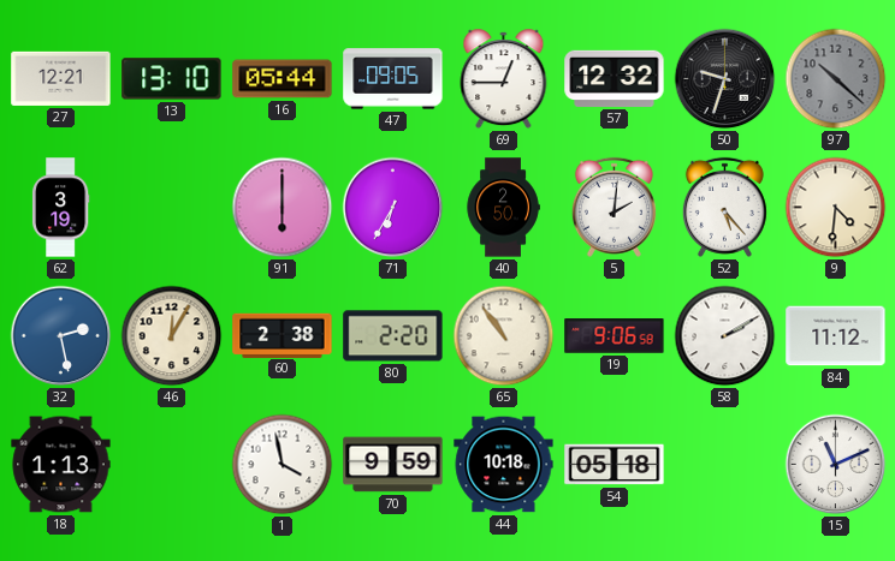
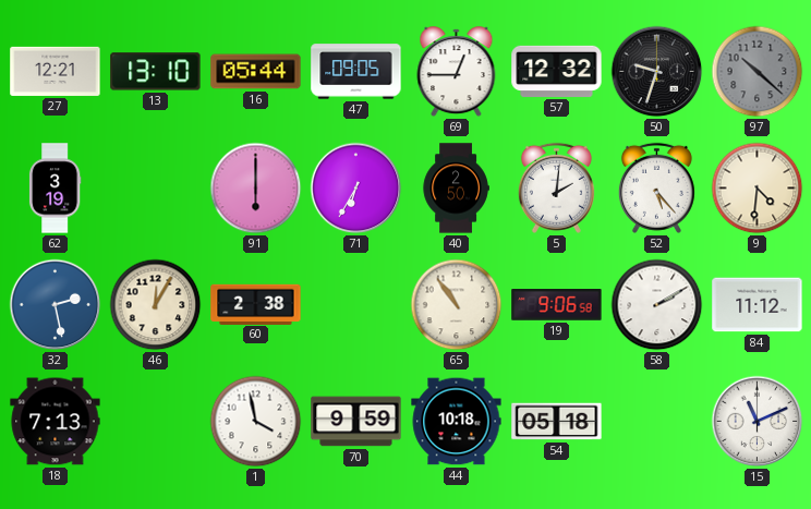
80: 2:20 -> none (393, 336)
18: 1:13 -> 7:13 (56, 422)
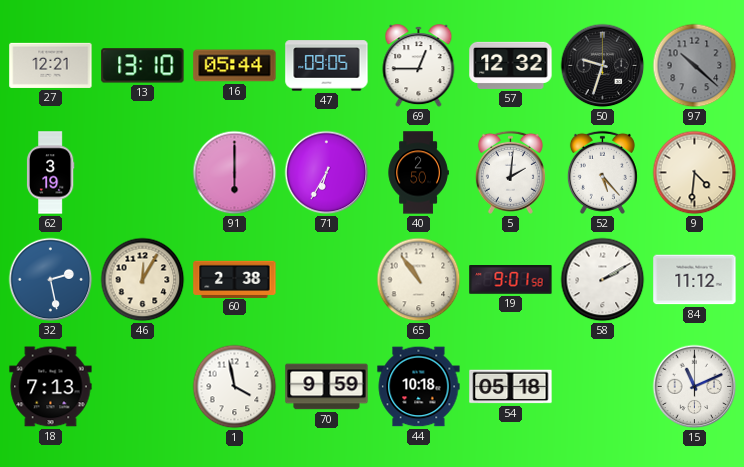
19: 9:06 -> 9:01 (511, 280)
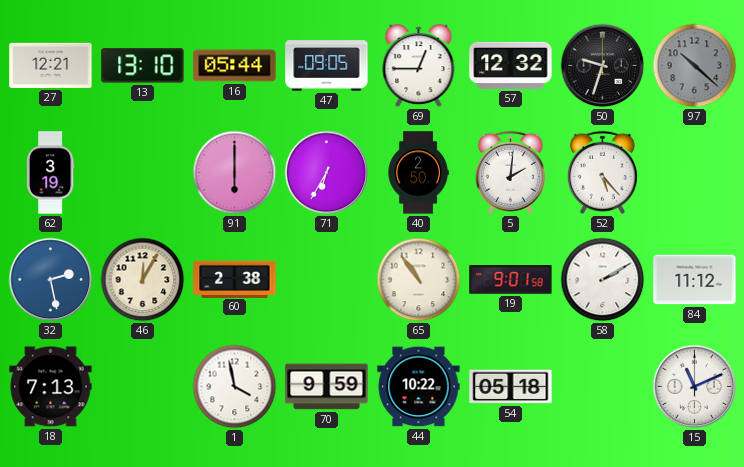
9: 4:31 -> none (695, 173)
44: 10:18 -> 10:22 (419, 387)
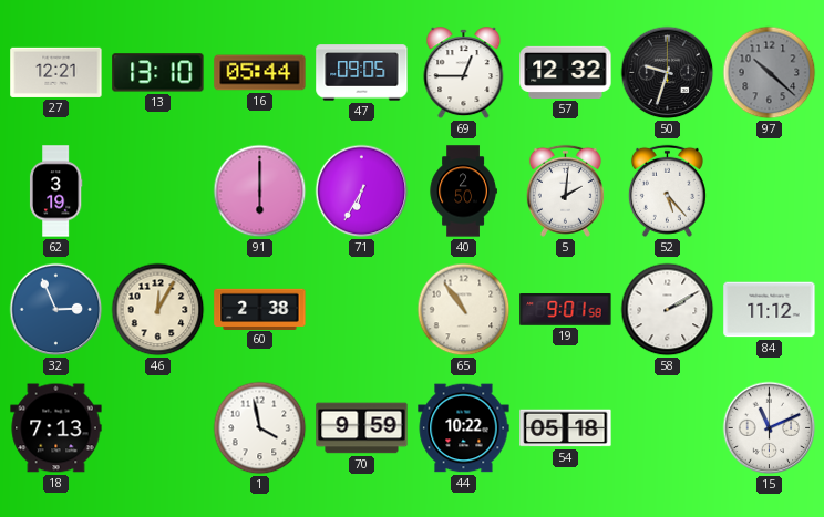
32: 2:28 -> 2:56 (56, 310)
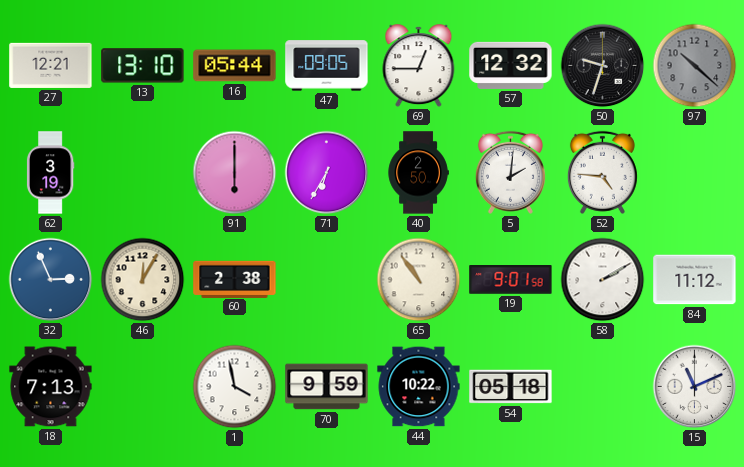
52: 5:23 -> 4:46 (602, 172)
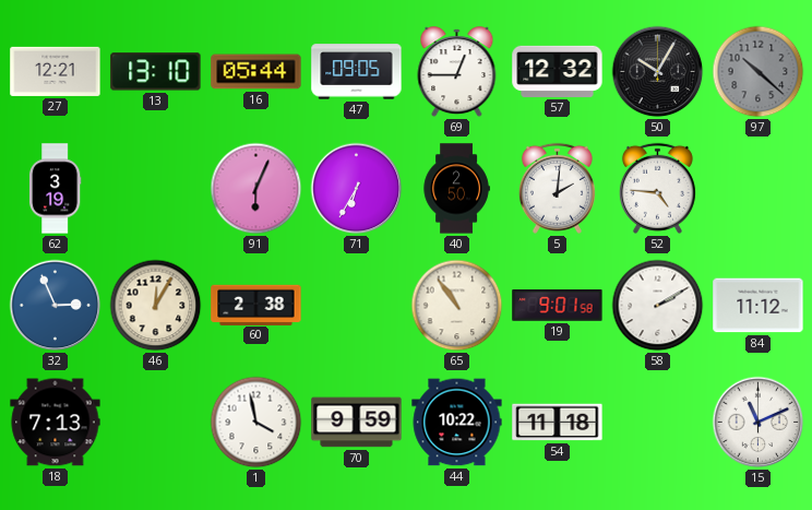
50: 9:33 -> 10:05 (658, 72)
91: 6:00 -> 6:04 (256, 189)
54: 05:18 -> 11:18 (558, 423)
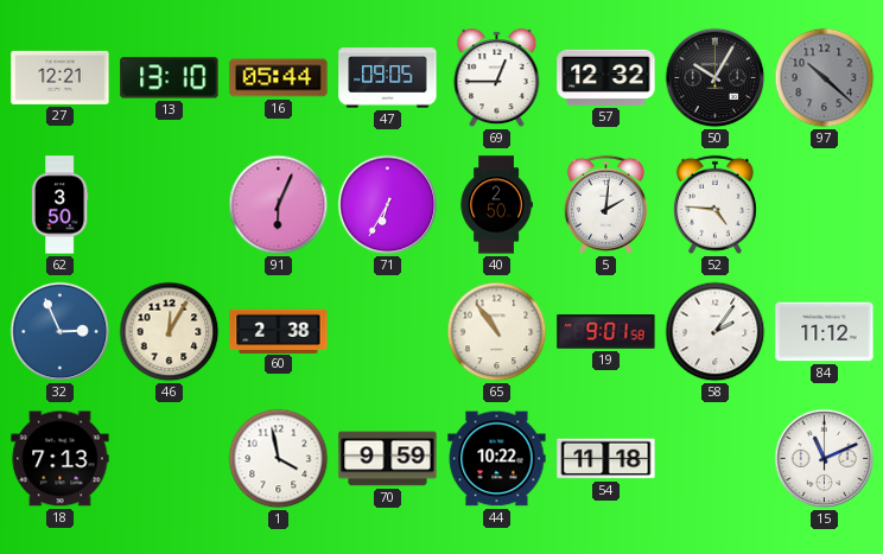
62: 3:19 -> 3:50 (59, 205)
58: 2:10 -> 2:06 (716, 332)
